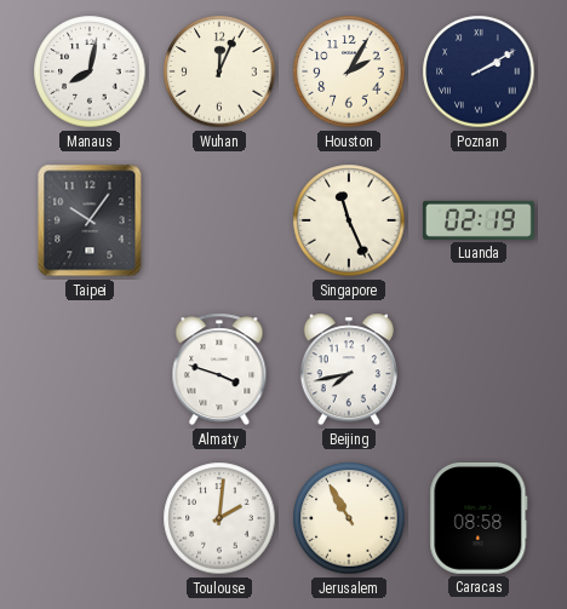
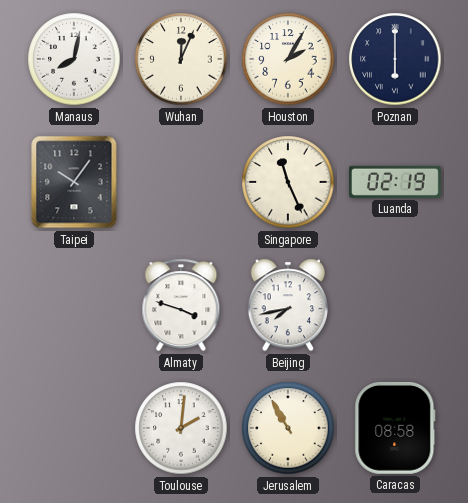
Poznan: 2:10 -> 6:00 (395, 59)
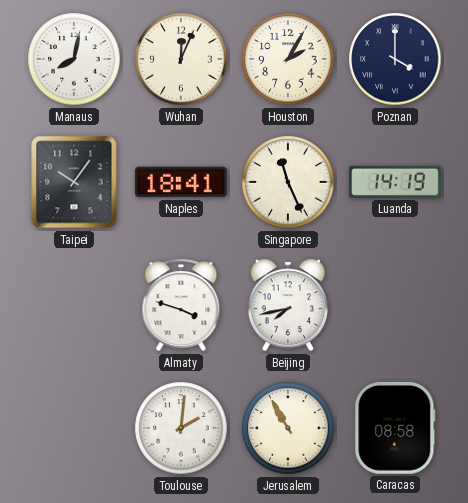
Poznan: 6:00 -> 4:00 (395, 59)
Naples: none -> 18:41 (181, 182)
Luanda: 02:19 -> 14:19 (396, 182)
